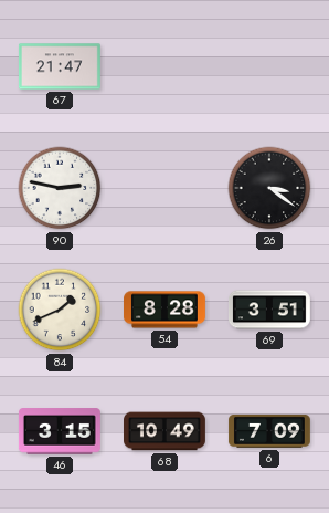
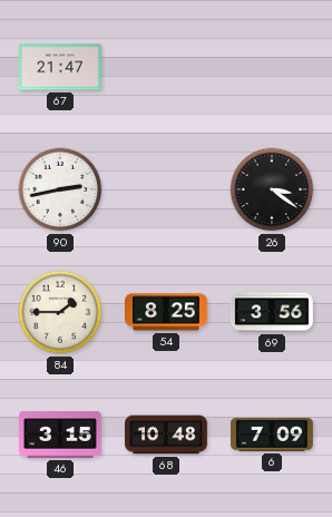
90: 2:47 -> 2:43 (60, 189)
84: 1:41 -> 1:45 (60, 312)
54: 8:28 -> 8:25 (167, 312)
69: 3:51 -> 3:56 (272, 312)
68: 10:49 -> 10:48 (167, 435)
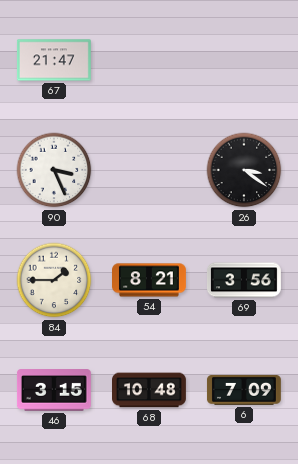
90: 2:43 -> 3:26 (54, 170)
54: 8:25 -> 8:21 (150, 280)
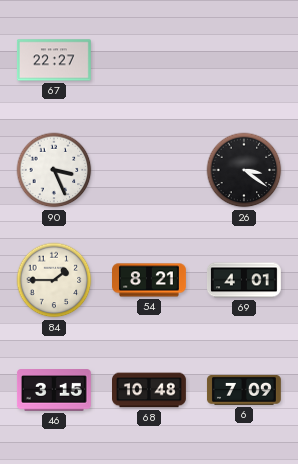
67: 21:47 -> 22:27 (54, 60)
69: 3:56 -> 4:01 (244, 280)
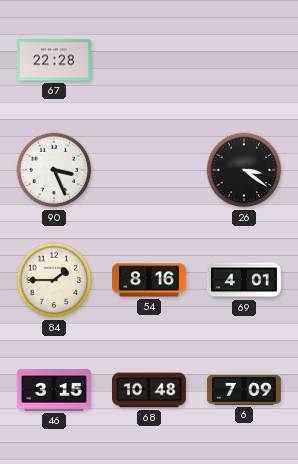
67: 22:27 -> 22:28 (54, 60)
54: 8:21 -> 8:16 (150, 280)
